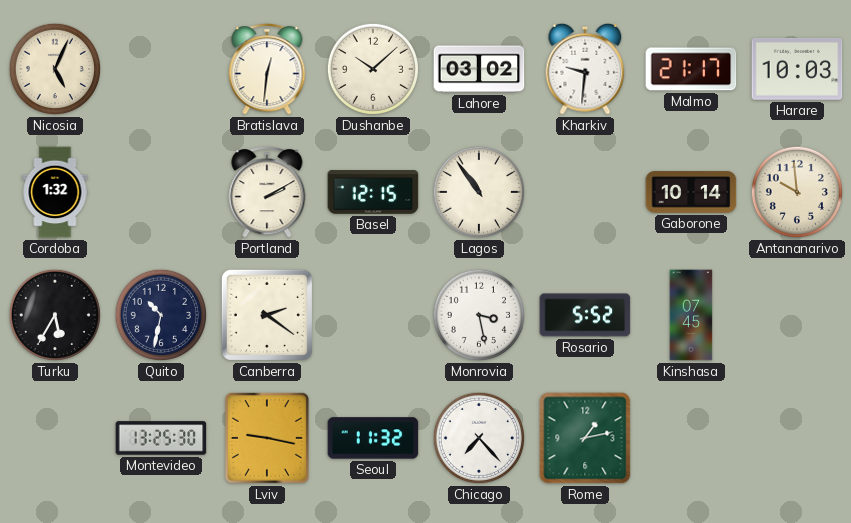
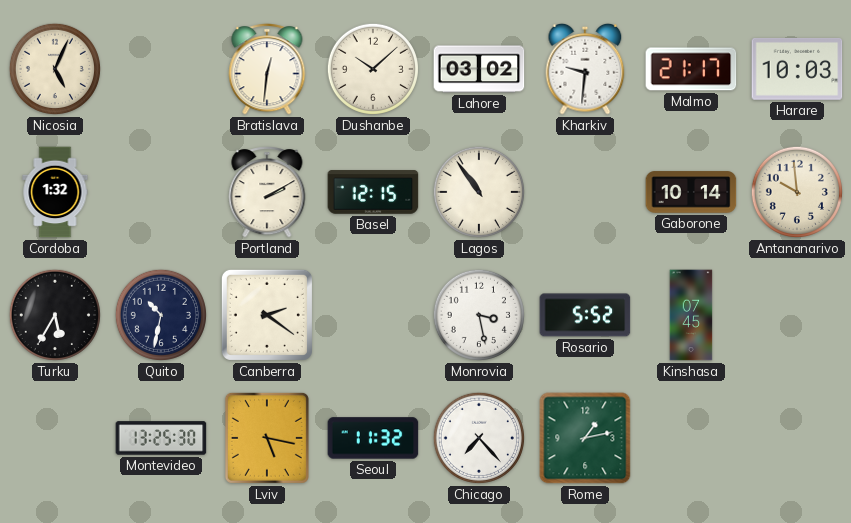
Lviv: 9:17 -> 5:17 (267, 438)
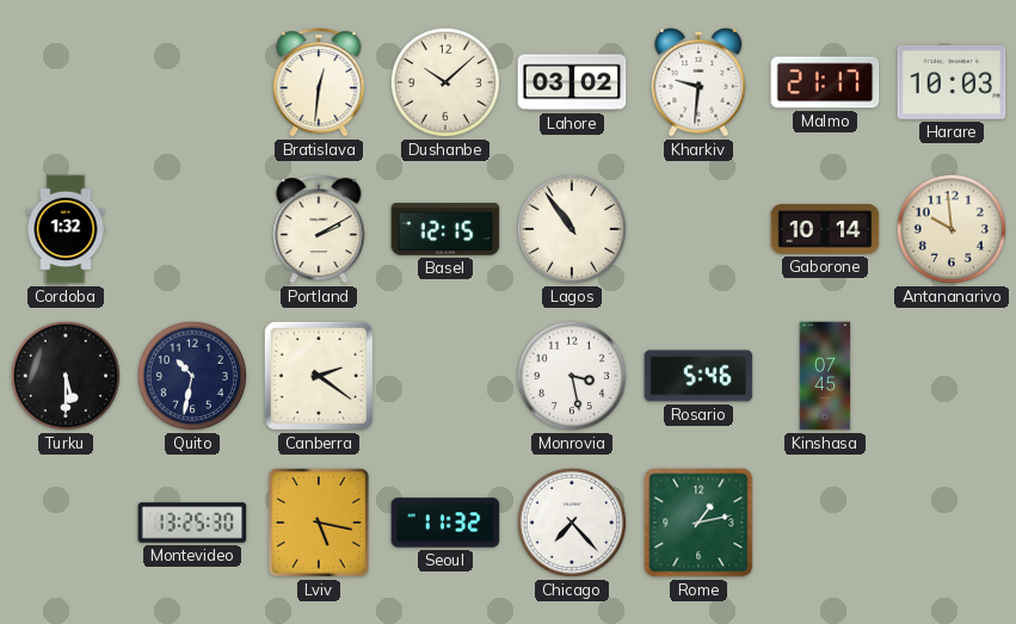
Nicosia: 5:04 -> none (55, 69)
Turku: 5:35 -> 5:30 (66, 376)
Rosario: 5:52 -> 5:46 (698, 376)
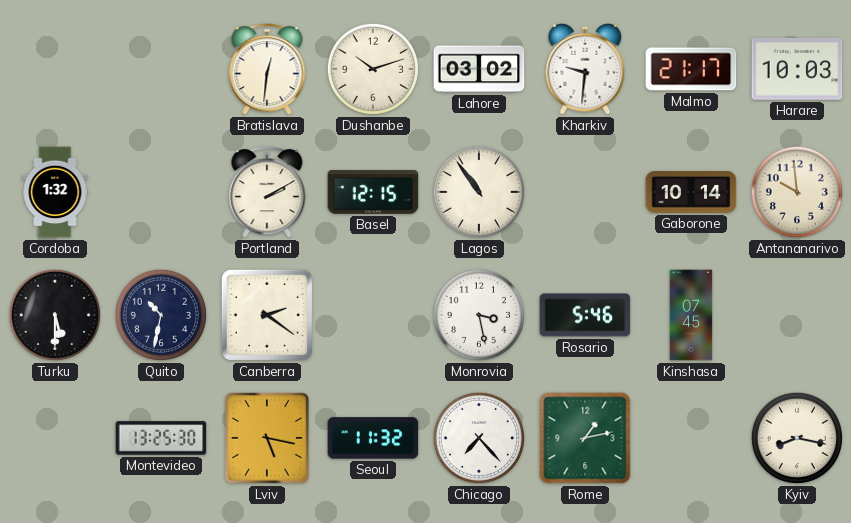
Dushanbe: 10:08 -> 10:12 (373, 69)
Kyiv: none -> 8:17 (797, 438)
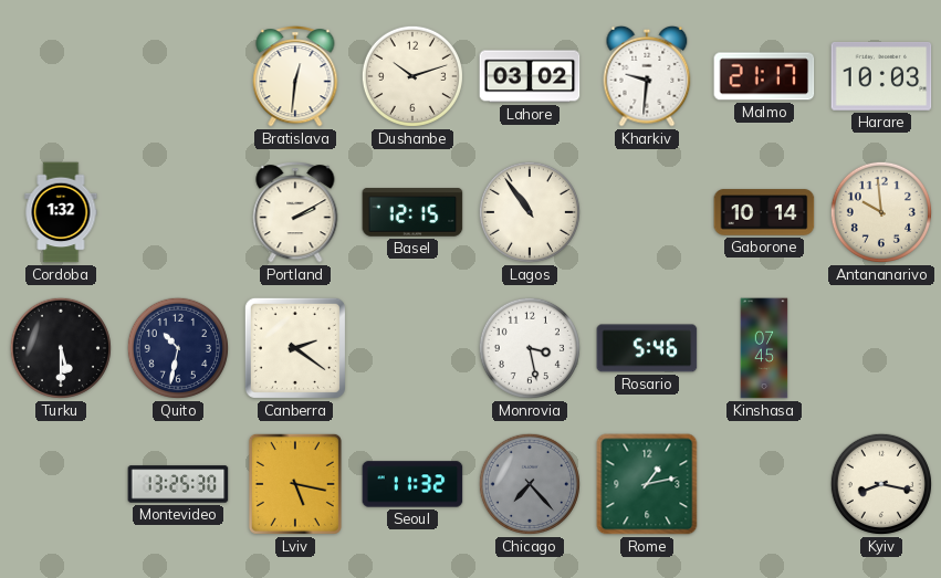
Chicago dial: white -> grey (530, 484)
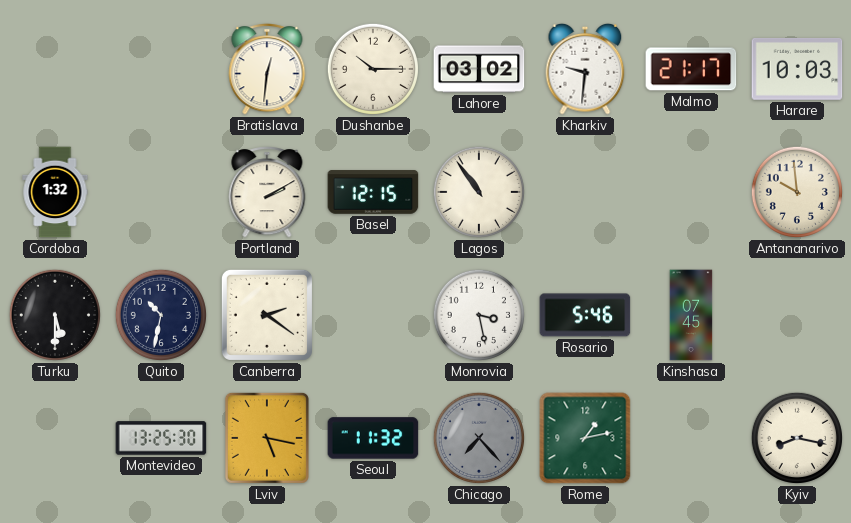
Dushanbe: 10:12 -> 10:15 (373, 69)
Gaborone: 10:14 -> none (764, 212)
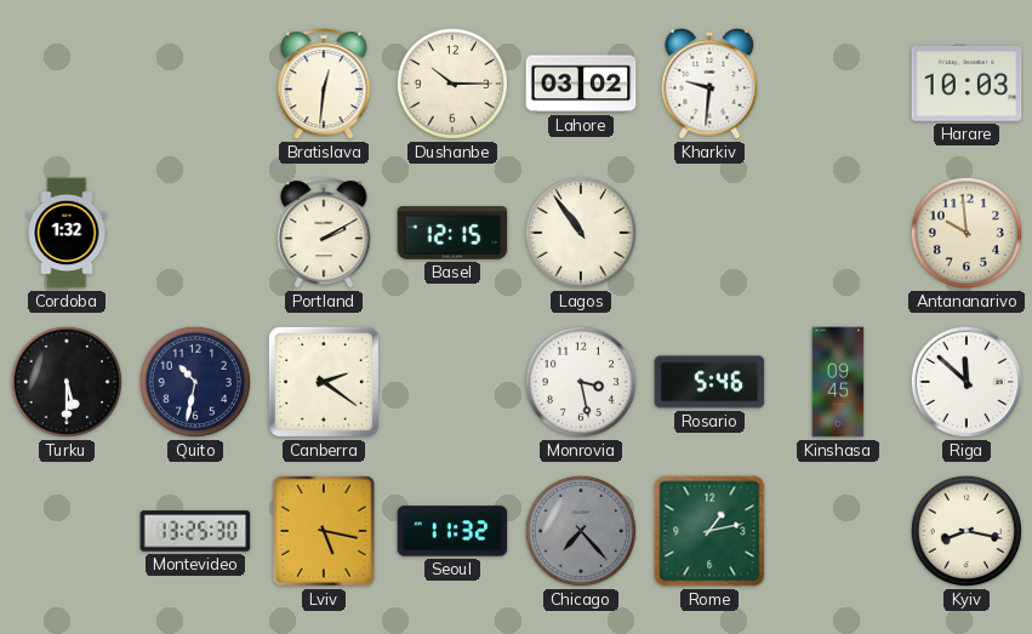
Malmo: 21:17 -> none (691, 69)
Kinshasa: 07:45 -> 09:45 (838, 382)
Riga: none -> 11:52 (967, 382)
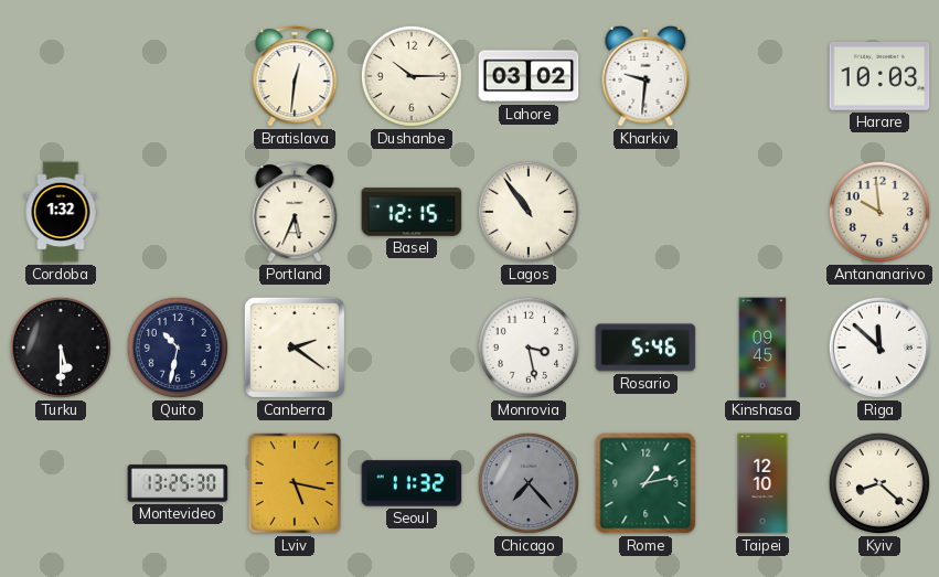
Portland: 2:10 -> 5:34 (295, 212)
Taipei: none -> 12:10 (762, 483)
Kyiv: 8:17 -> 8:22 (879, 483)
